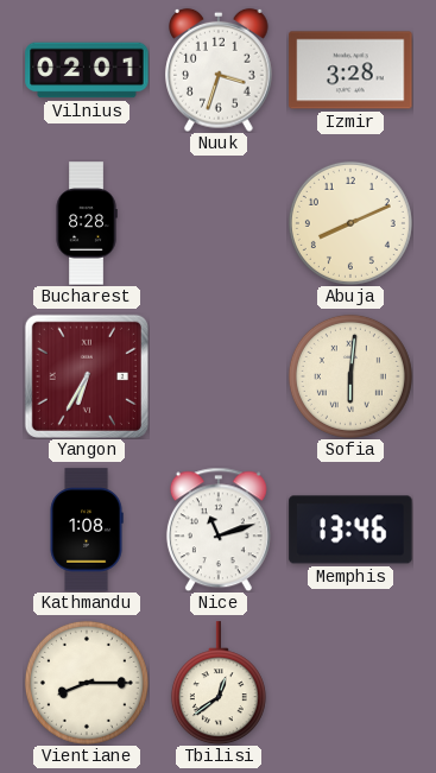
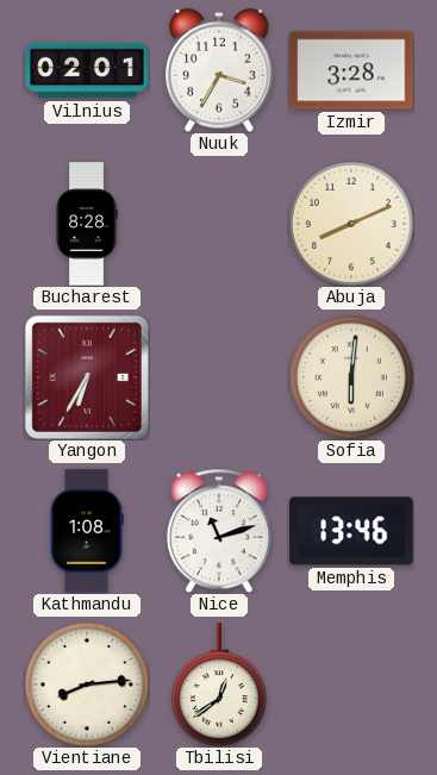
Nuuk: 3:33 -> 3:35 (219, 70)
Vientiane: 8:15 -> 8:14 (87, 685)
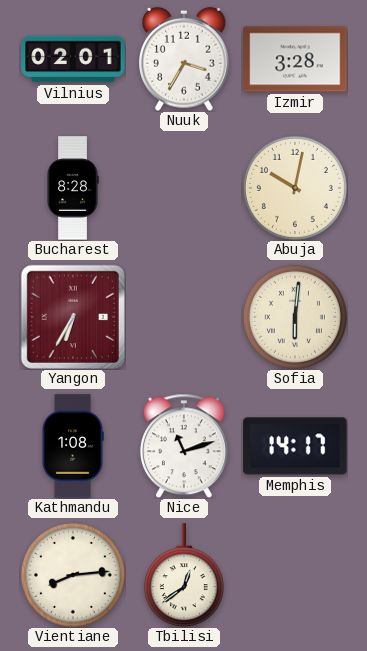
Abuja: 8:11 -> 10:02 (295, 188)
Memphis: 13:46 -> 14:17 (295, 446)
